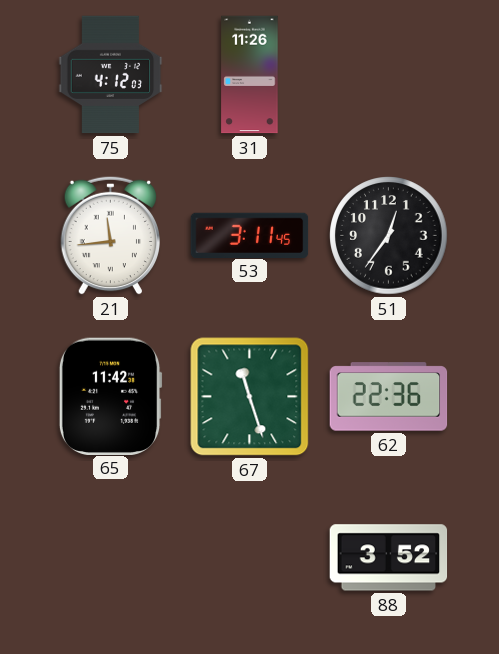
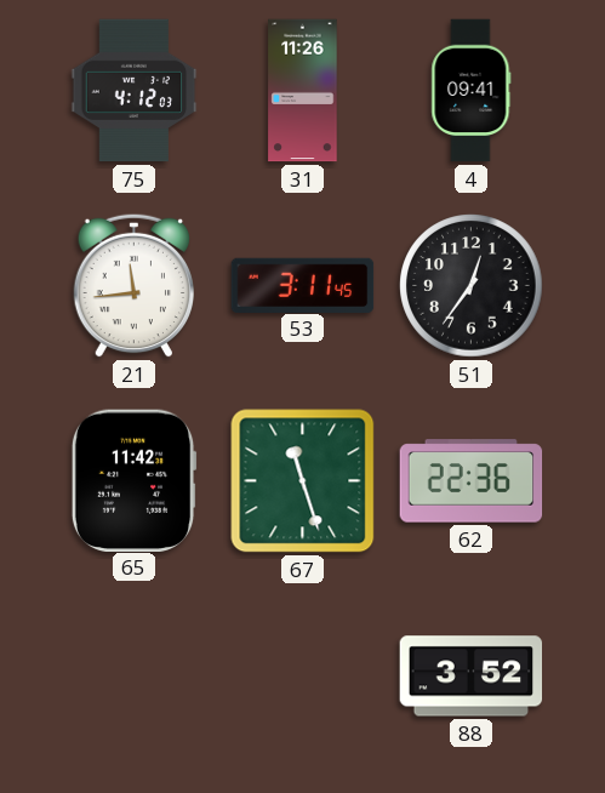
4: none -> 09:41 (472, 91)
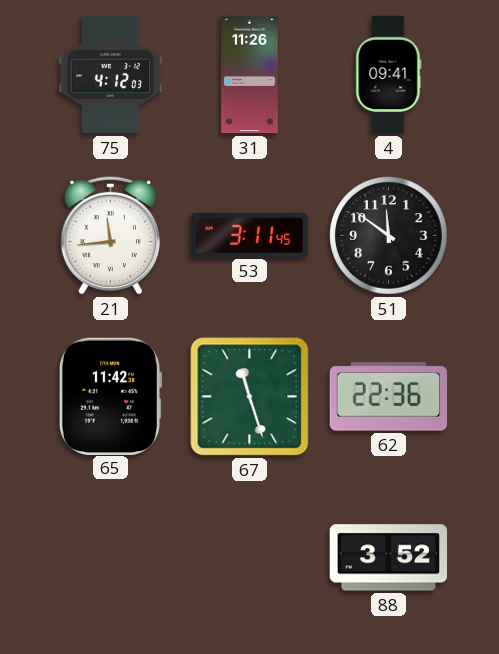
51: 12:36 -> 11:51 (389, 236)
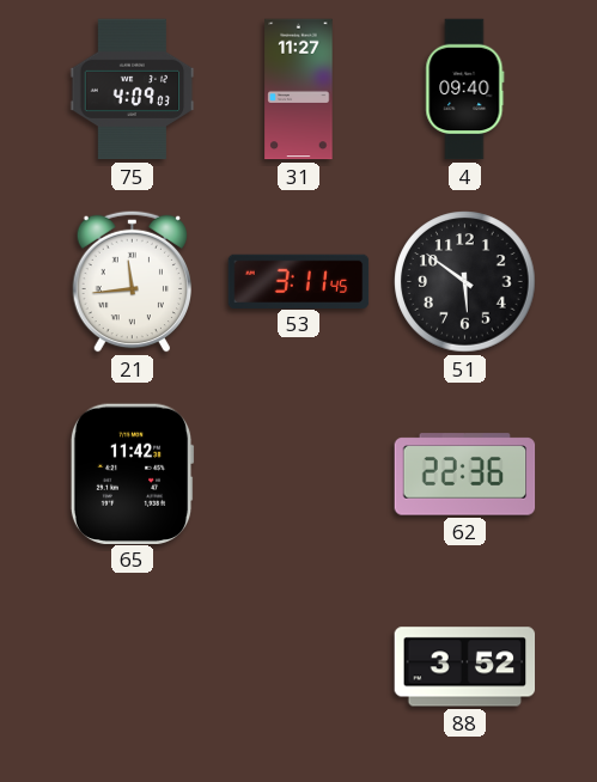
75: 4:12 -> 4:09 (133, 90)
31: 11:26 -> 11:27 (299, 90)
4: 09:41 -> 09:40 (465, 90)
51: 11:51 -> 5:51 (465, 282)
67: 11:27 -> none (250, 397)
